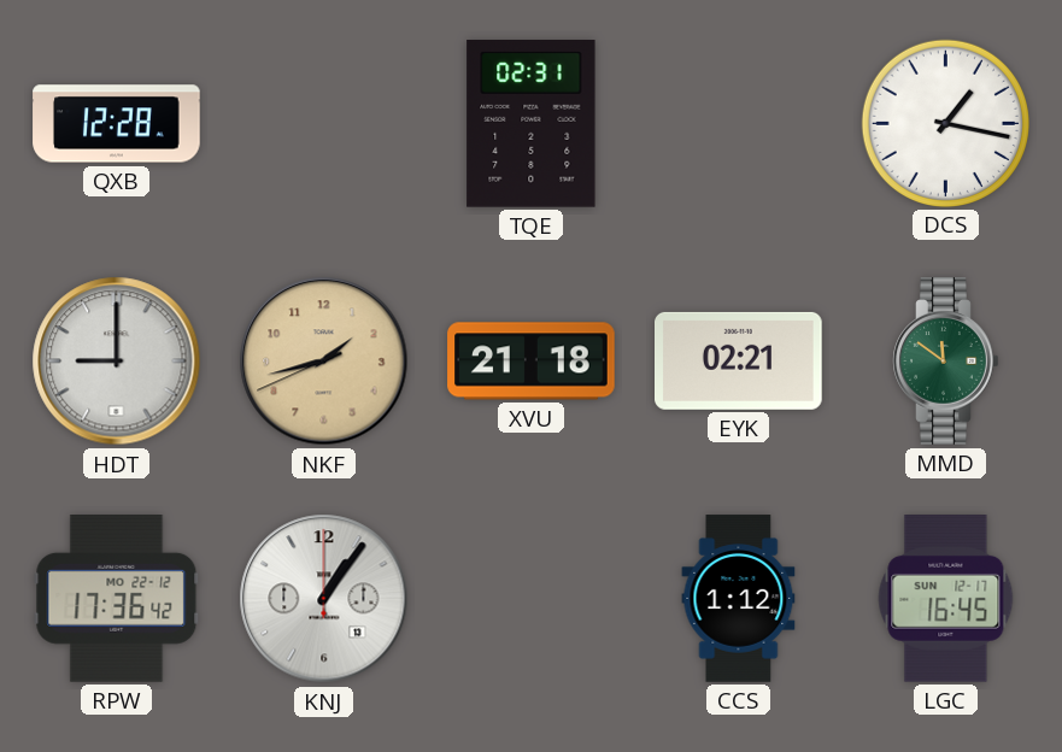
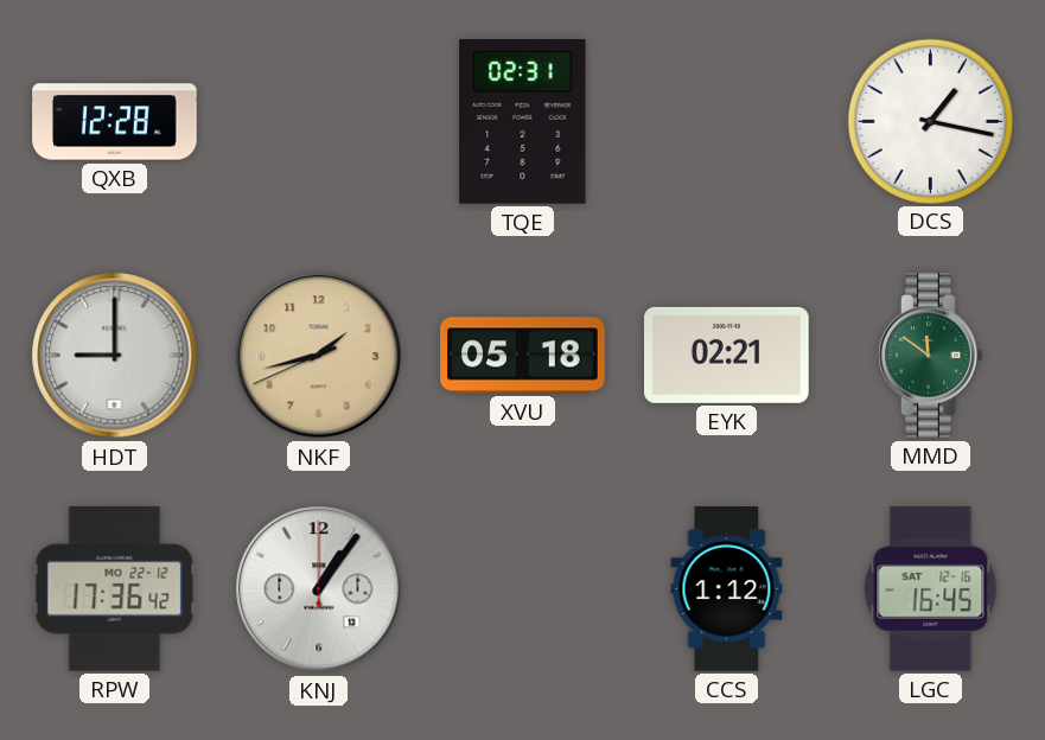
XVU: 21:18 -> 05:18 (523, 356)
LGC date: SUN 12-17 -> SAT 12-16 (931, 589)
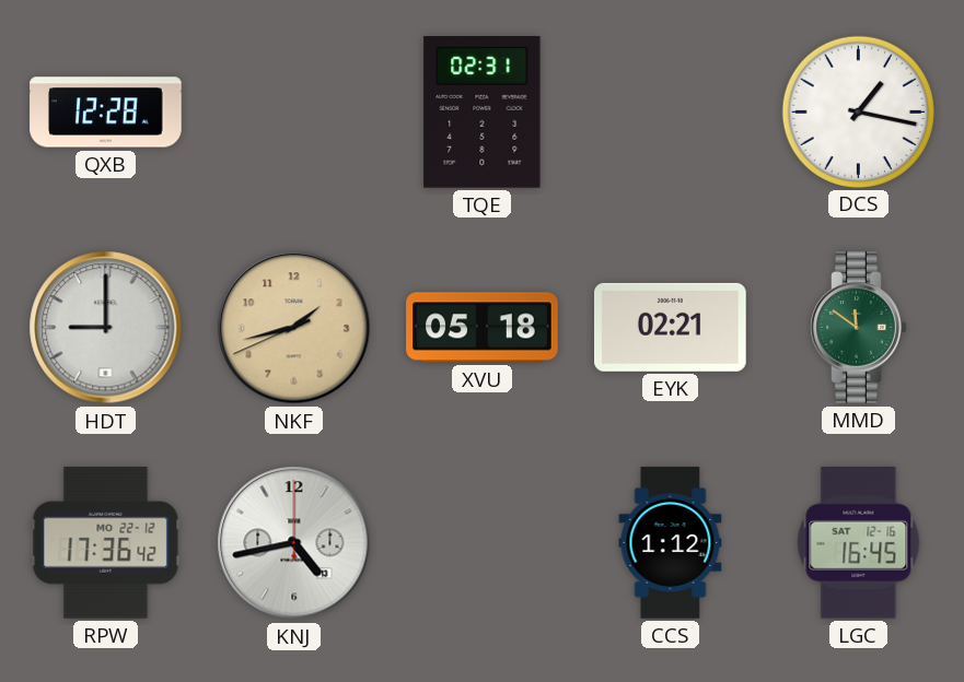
KNJ: 1:06 -> 4:43 (294, 543)
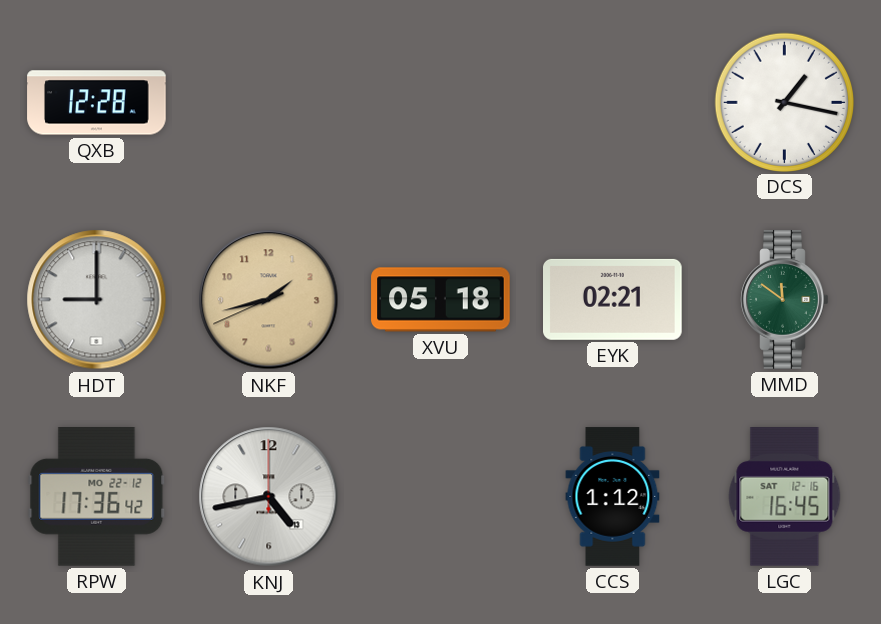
TQE: 02:31 -> none (483, 113)
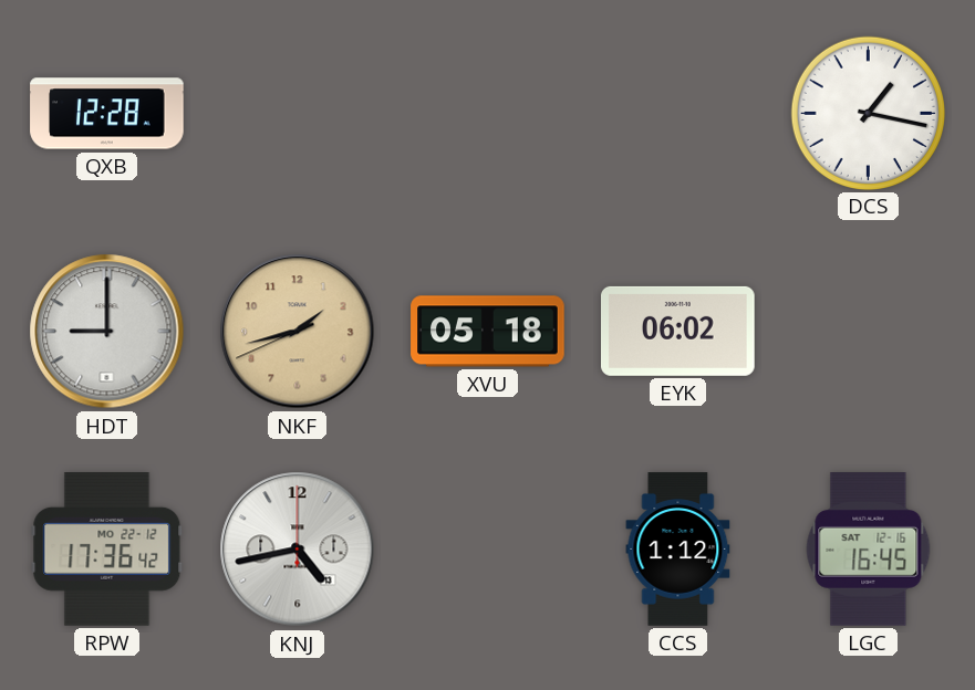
EYK: 02:21 -> 06:02 (678, 331)
MMD: 11:51 -> none (785, 300)
